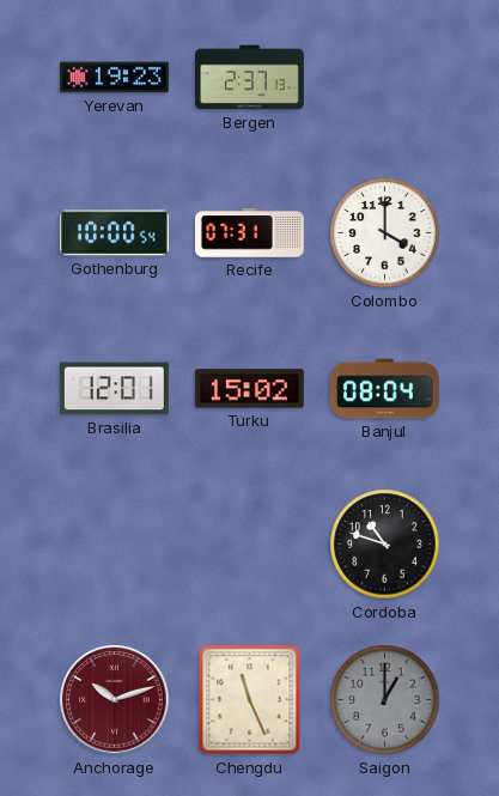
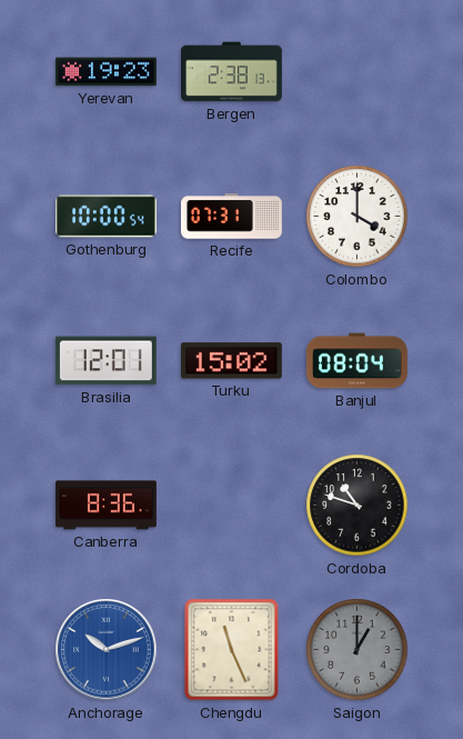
Bergen: 2:37 -> 2:38 (232, 72)
Canberra: none -> 8:36 (107, 506)
Anchorage dial: burgundy -> blue (107, 650)
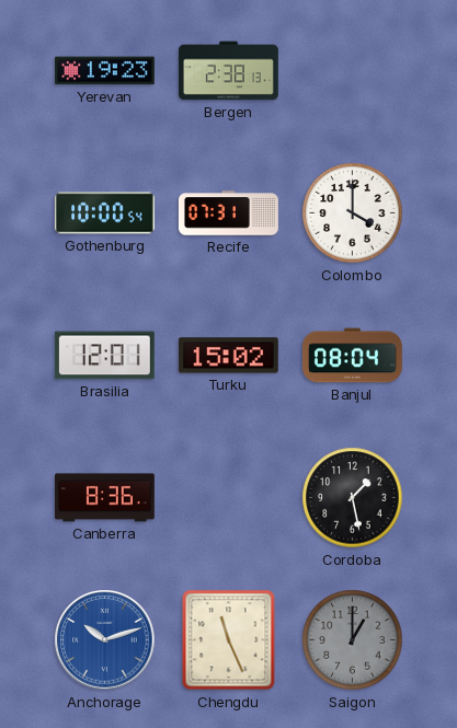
Cordoba: 10:48 -> 1:28 (353, 498)
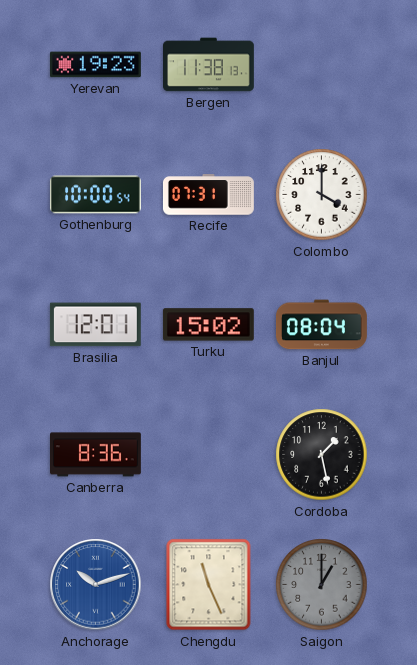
Bergen: 2:38 -> 11:38 (209, 65)
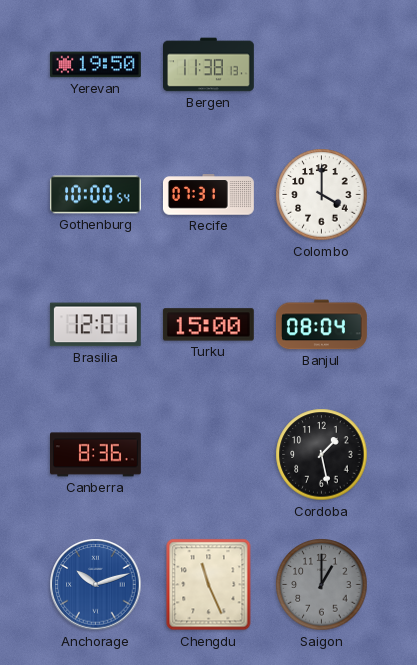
Yerevan: 19:23 -> 19:50 (96, 65)
Turku: 15:02 -> 15:00 (208, 325)
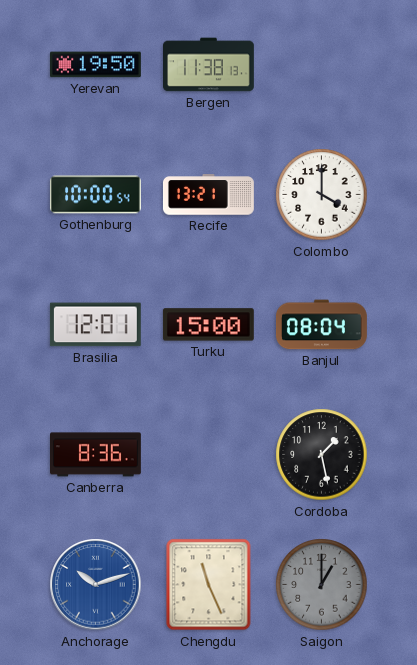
Recife: 07:31 -> 13:21 (208, 195)
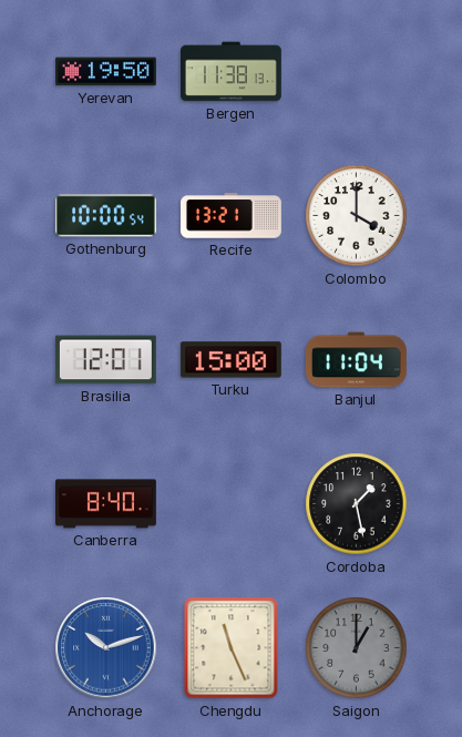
Banjul: 08:04 -> 11:04 (356, 360)
Canberra: 8:36 -> 8:40 (106, 504)
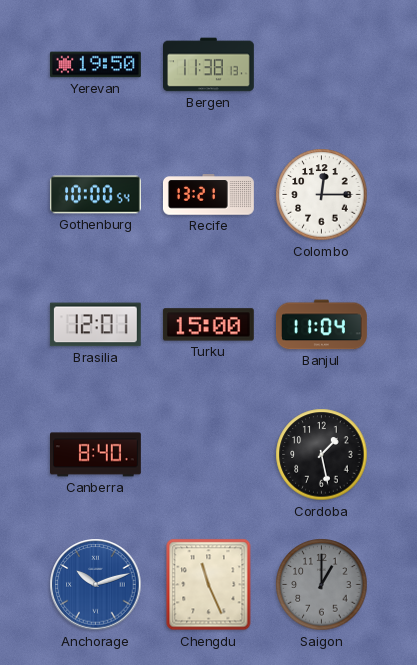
Colombo: 4:00 -> 12:15 (322, 195)
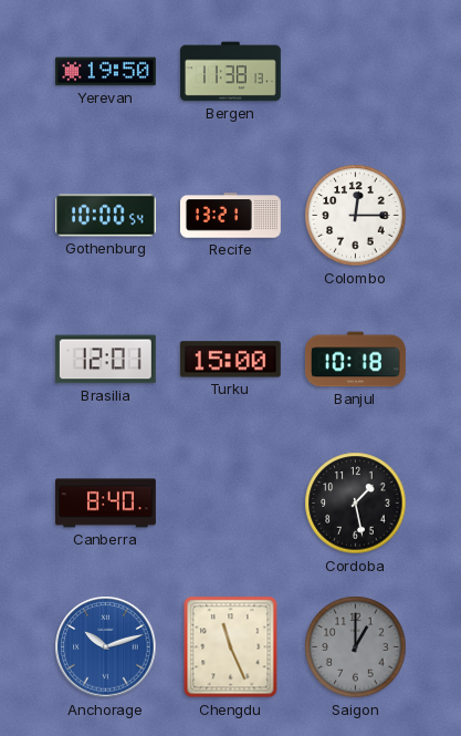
Banjul: 11:04 -> 10:18 (355, 360)
